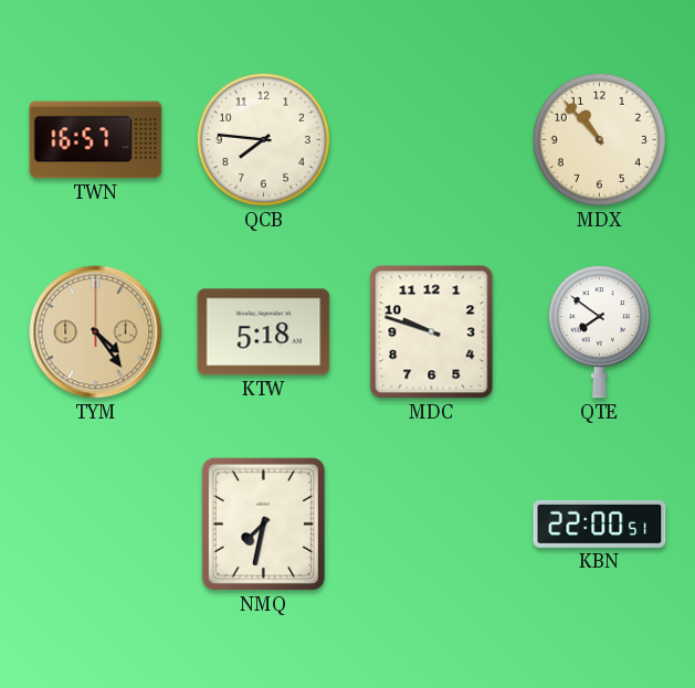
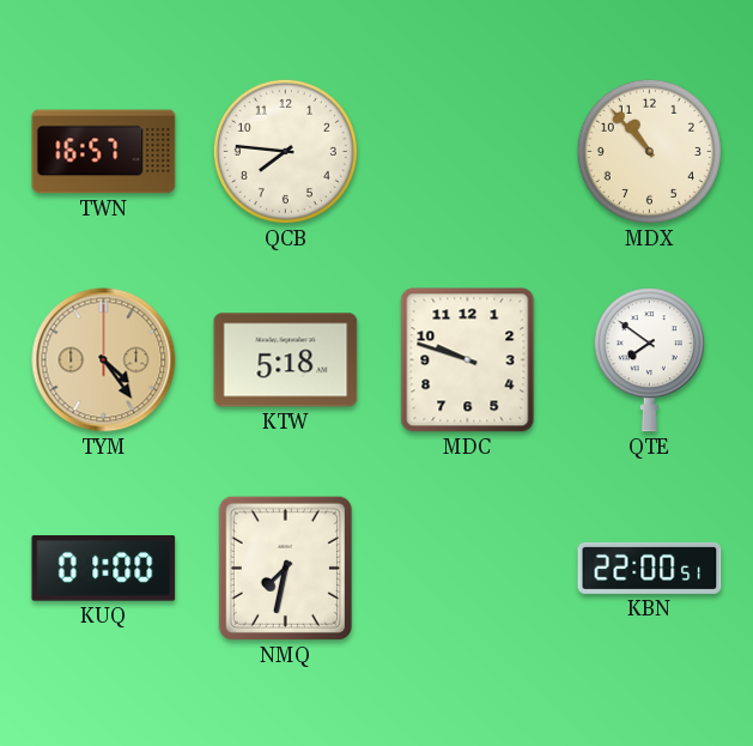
KUQ: none -> 01:00 (104, 569)
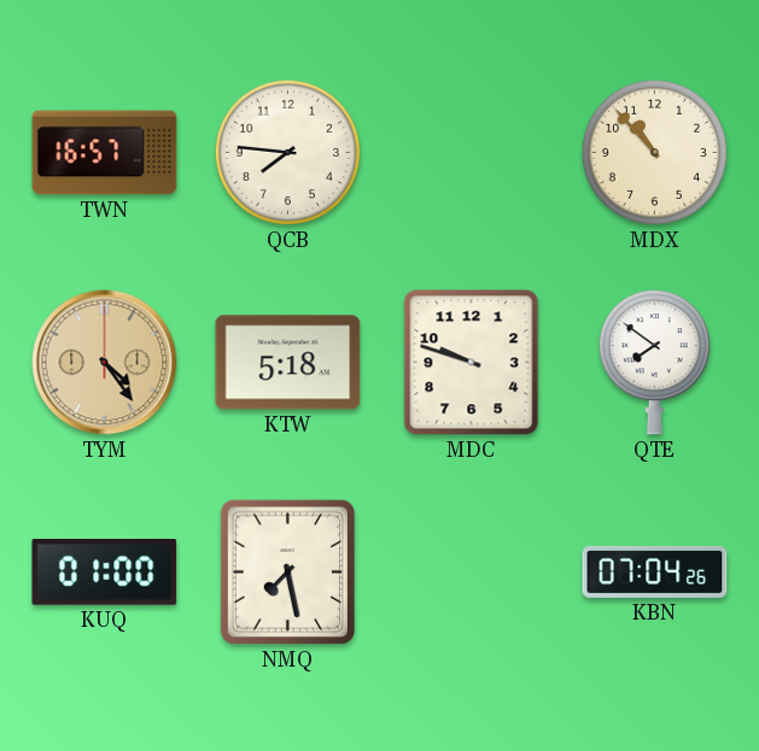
NMQ: 7:32 -> 7:28 (287, 571)
KBN: 22:00 -> 07:04 (655, 571)
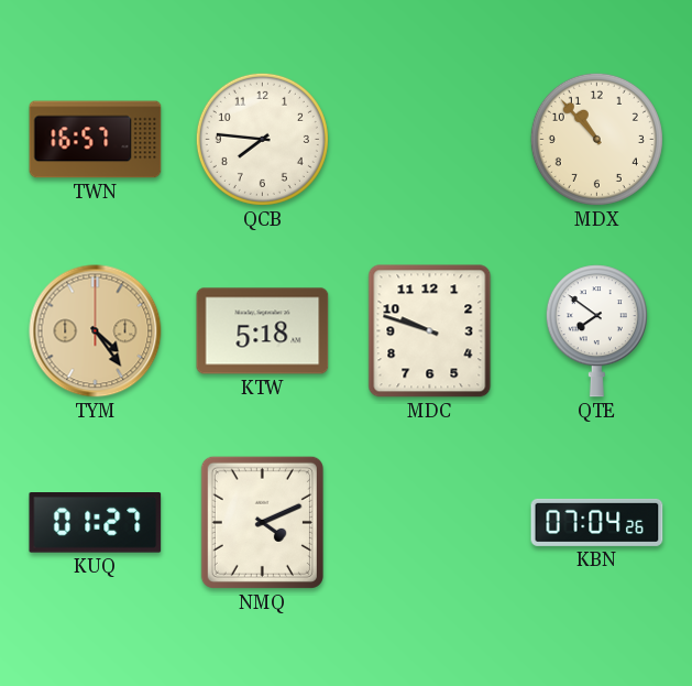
KUQ: 01:00 -> 01:27 (96, 523)
NMQ: 7:28 -> 4:11 (262, 522)
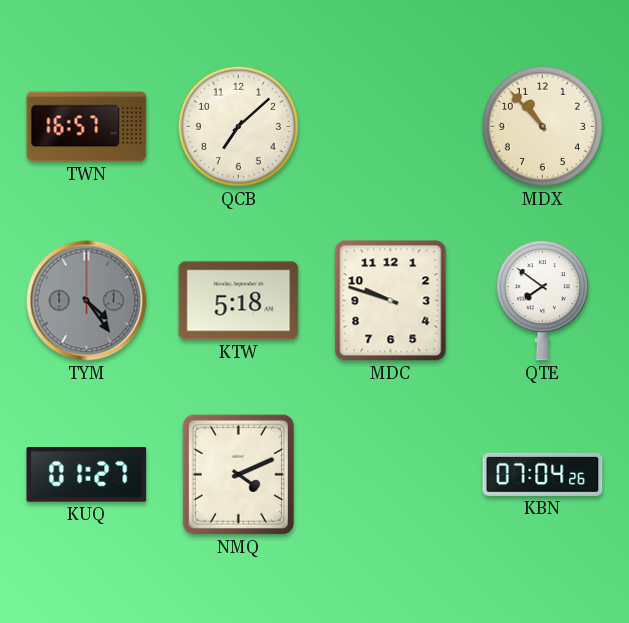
QCB: 7:46 -> 7:08 (238, 126)
TYM dial: champagne -> grey (87, 301)
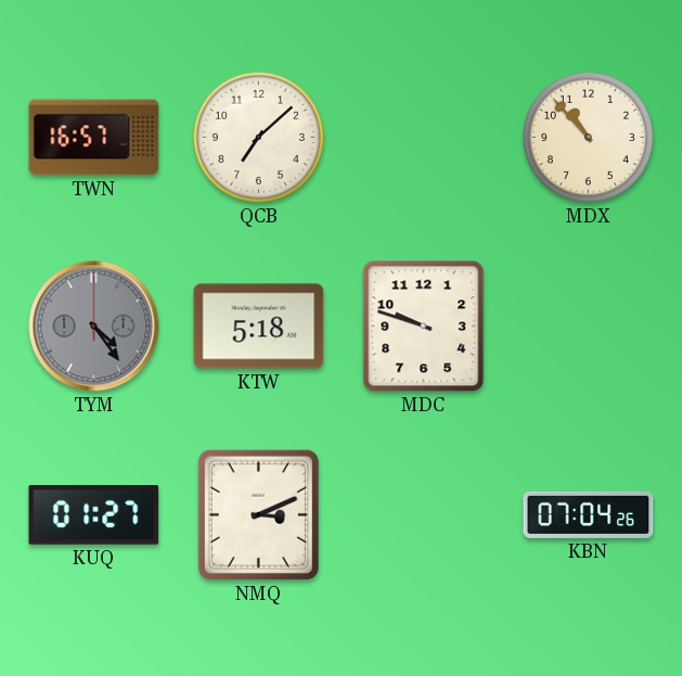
QTE: 7:51 -> none (542, 301)
NMQ: 4:11 -> 3:11 (258, 514)
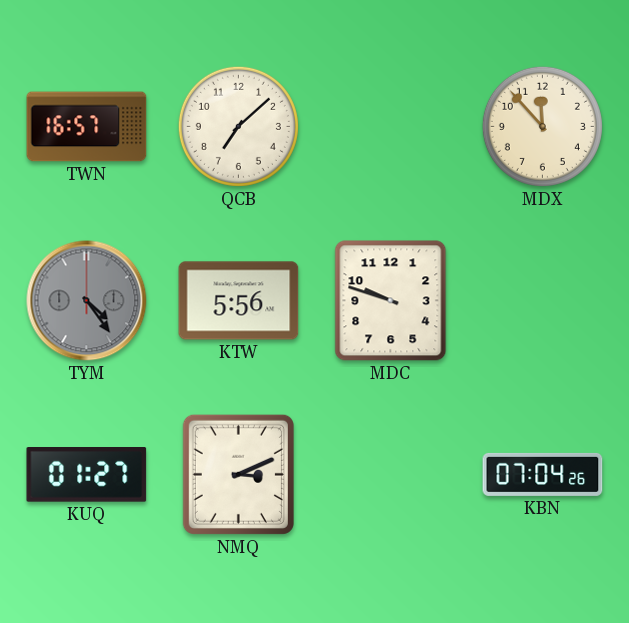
MDX: 10:53 -> 11:53 (542, 126)
KTW: 5:18 -> 5:56 (239, 301)
